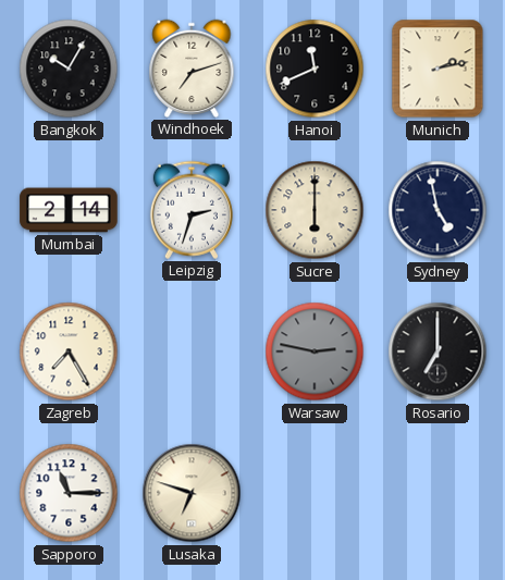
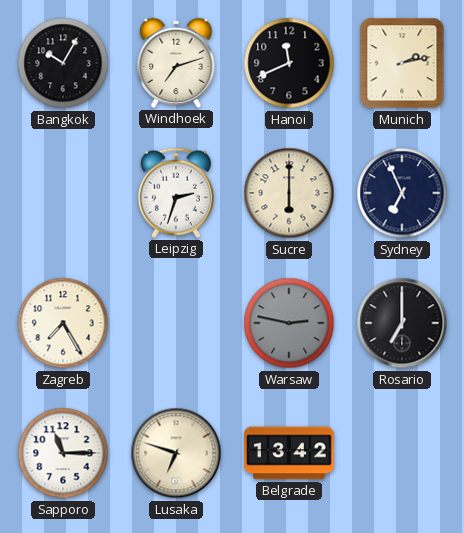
Mumbai: 2:14 -> none (69, 210)
Sydney: 4:58 -> 6:56 (402, 193)
Belgrade: none -> 13:42 (289, 453)
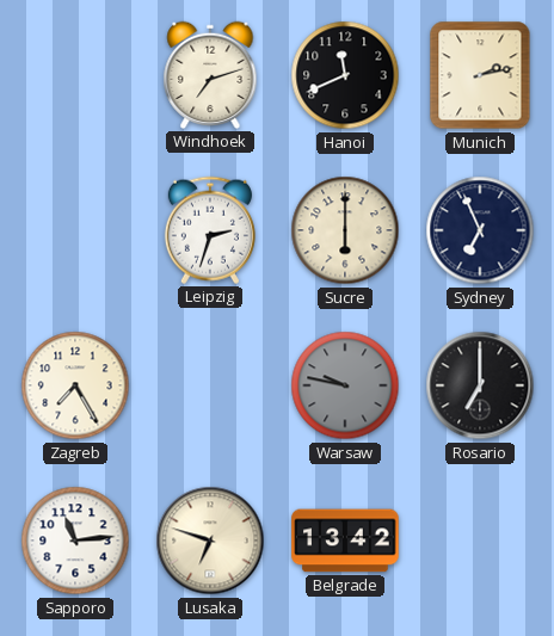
Bangkok: 10:05 -> none (63, 63)
Warsaw: 2:47 -> 9:47 (345, 385)
Sapporo: 11:15 -> 11:14 (75, 541)
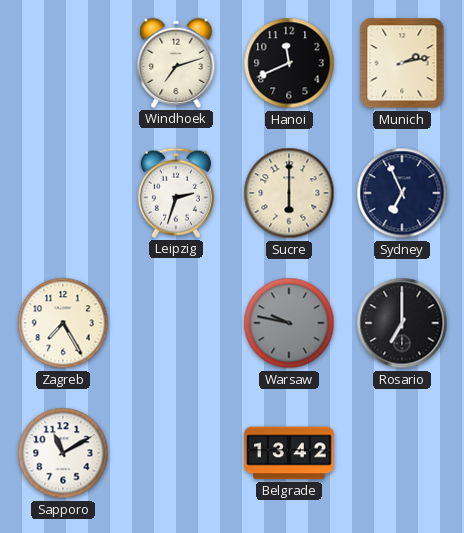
Sapporo: 11:14 -> 11:10 (63, 453)
Lusaka: 6:48 -> none (210, 541)
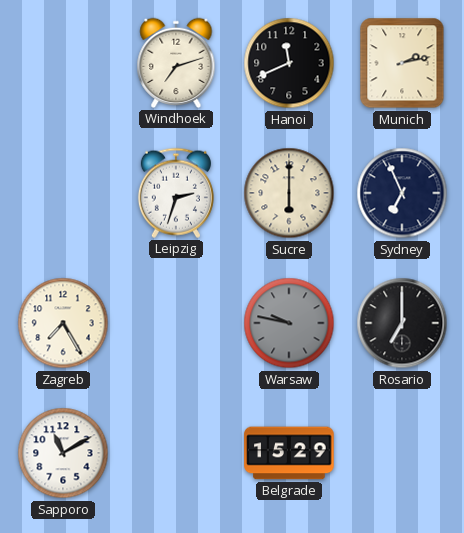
Belgrade: 13:42 -> 15:29 (289, 453)
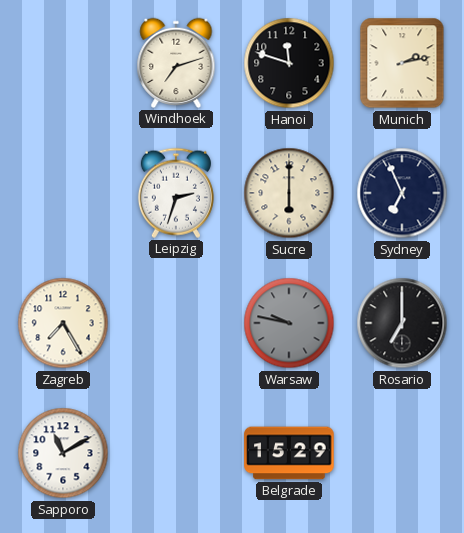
Hanoi: 11:41 -> 11:48 (289, 63)
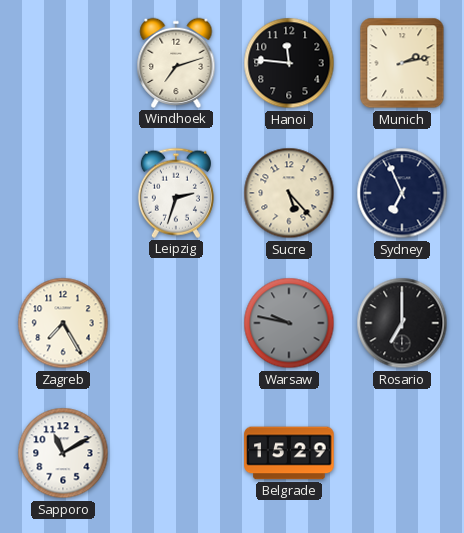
Hanoi: 11:48 -> 11:46 (289, 63)
Sucre: 6:00 -> 5:23 (289, 193)
